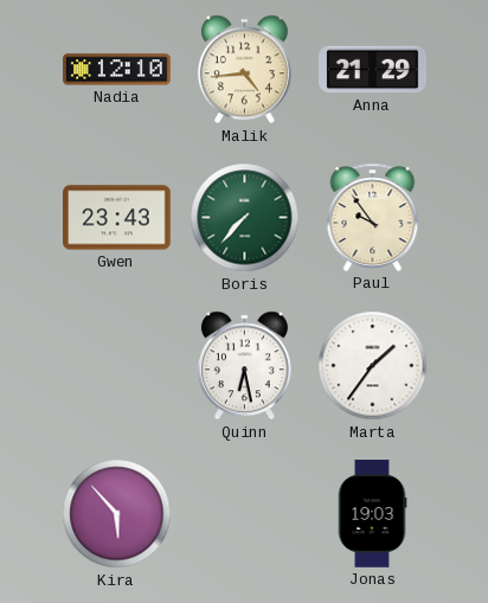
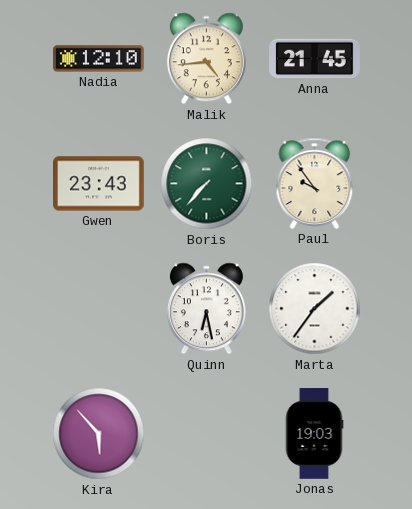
Anna: 21:29 -> 21:45 (315, 59)
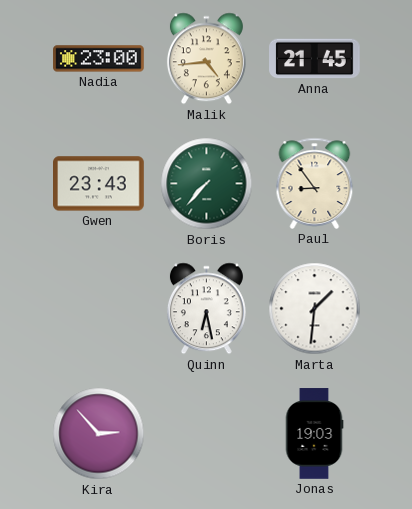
Nadia: 12:10 -> 23:00 (99, 59)
Paul: 9:54 -> 8:54 (315, 183)
Marta: 1:36 -> 1:31 (315, 309)
Kira: 5:53 -> 2:53 (99, 434)
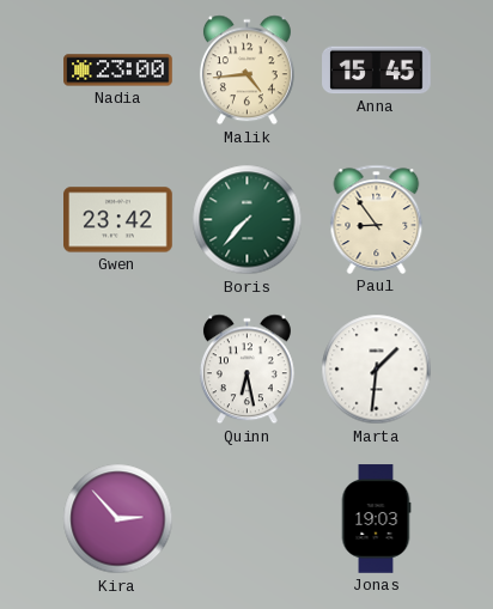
Anna: 21:45 -> 15:45 (377, 71)
Gwen: 23:43 -> 23:42 (118, 220)
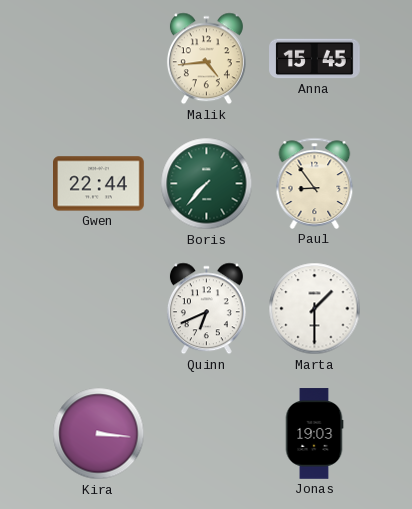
Nadia: 23:00 -> none (118, 71)
Gwen: 23:42 -> 22:44 (99, 184)
Quinn: 6:28 -> 6:41 (206, 309)
Marta: 1:31 -> 1:30 (315, 309)
Kira: 2:53 -> 3:16 (99, 434)
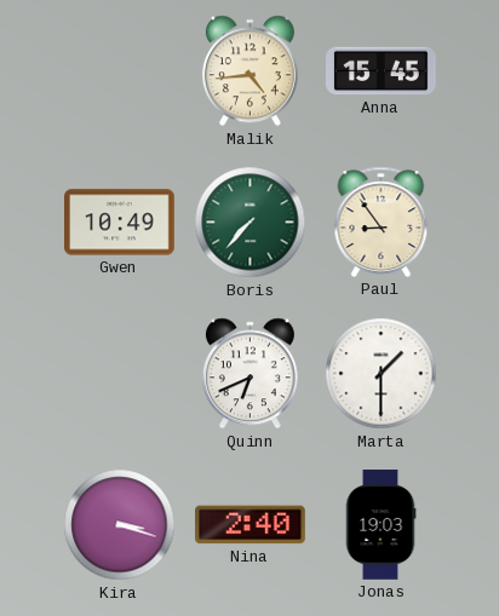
Gwen: 22:44 -> 10:49 (120, 223)
Kira: 3:16 -> 3:18 (120, 525)
Nina: none -> 2:40 (251, 525)
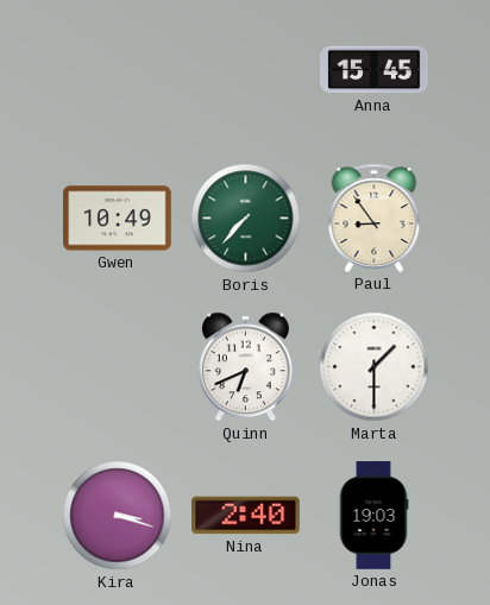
Malik: 4:44 -> none (249, 71)
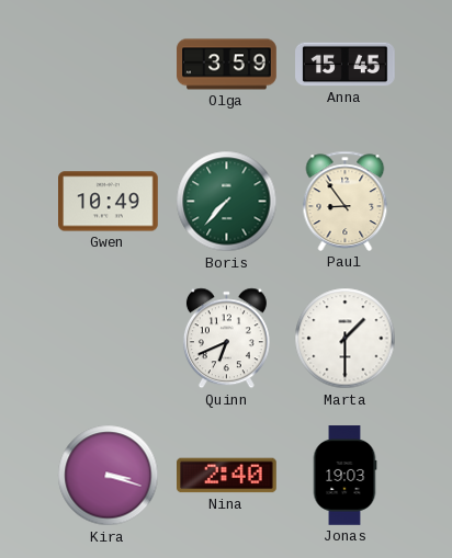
Olga: none -> 3:59 (227, 65)
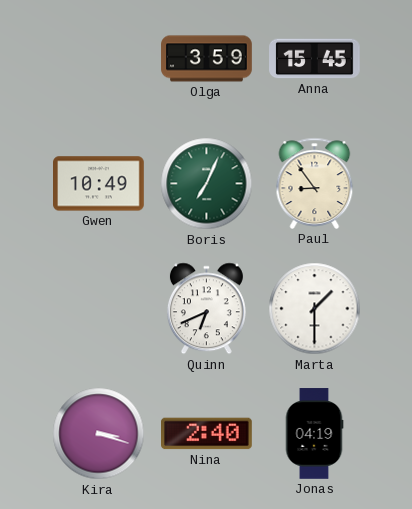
Boris: 7:37 -> 7:04 (207, 184)
Jonas: 19:03 -> 04:19 (314, 434)
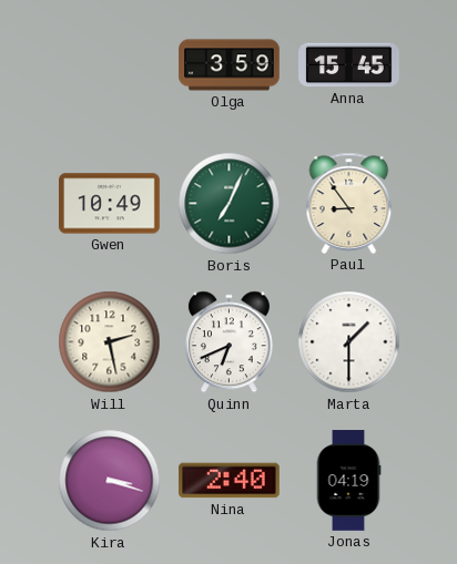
Will: none -> 2:28 (110, 342)
